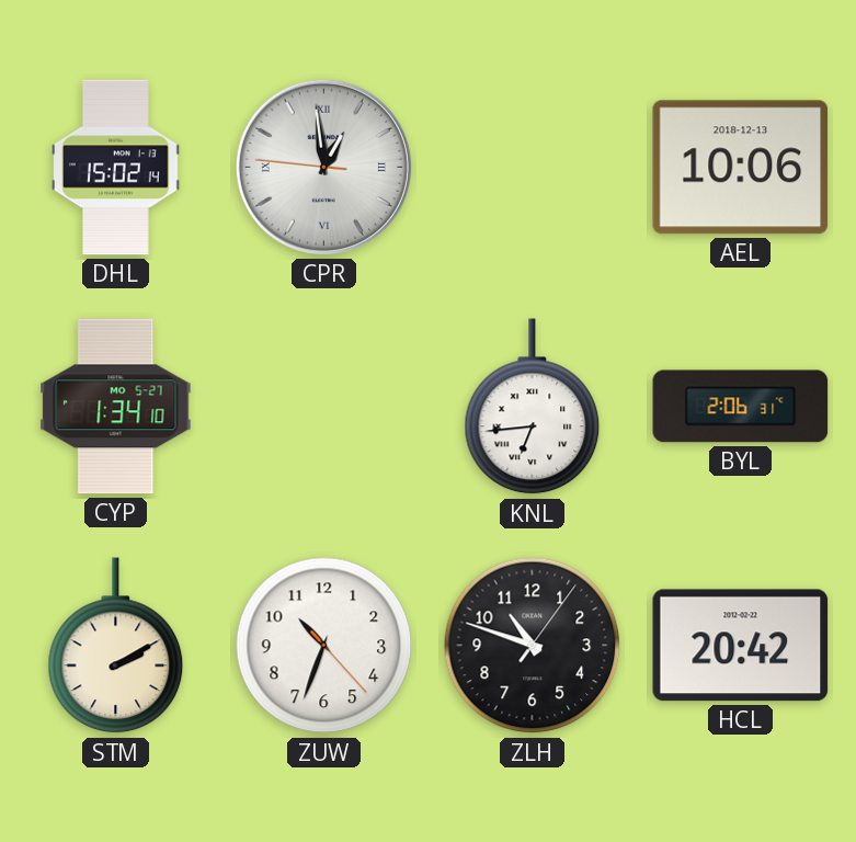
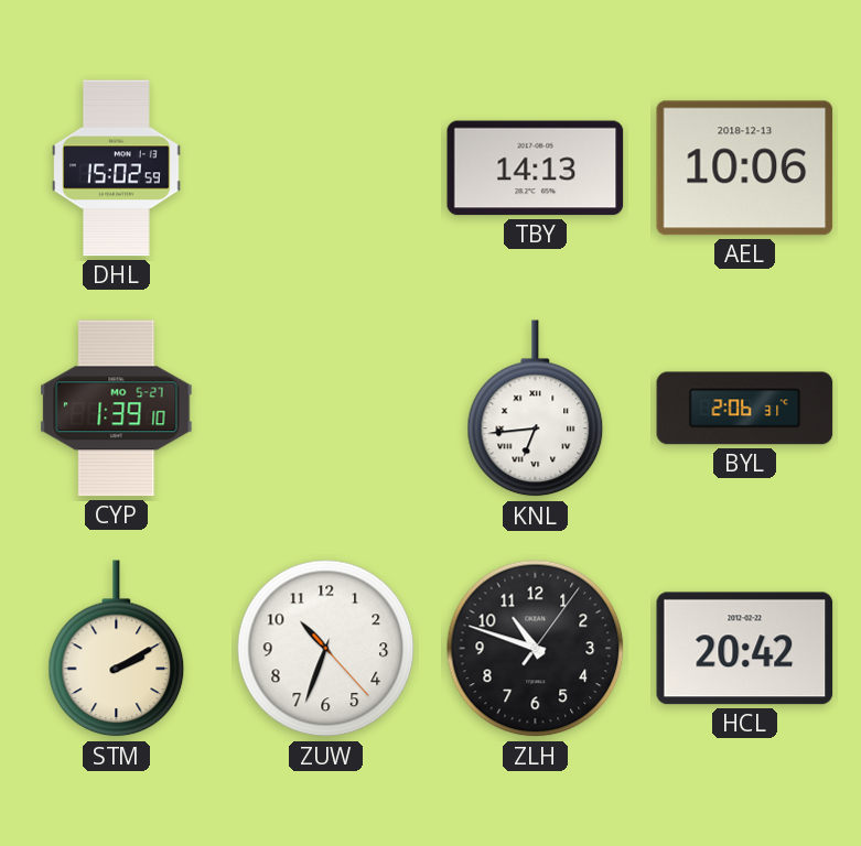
DHL: 15:02:14 -> 15:02:59 (117, 169)
CPR: 12:58 -> none (323, 167)
TBY: none -> 14:13 (536, 169)
CYP: 1:34 -> 1:39 (117, 409)
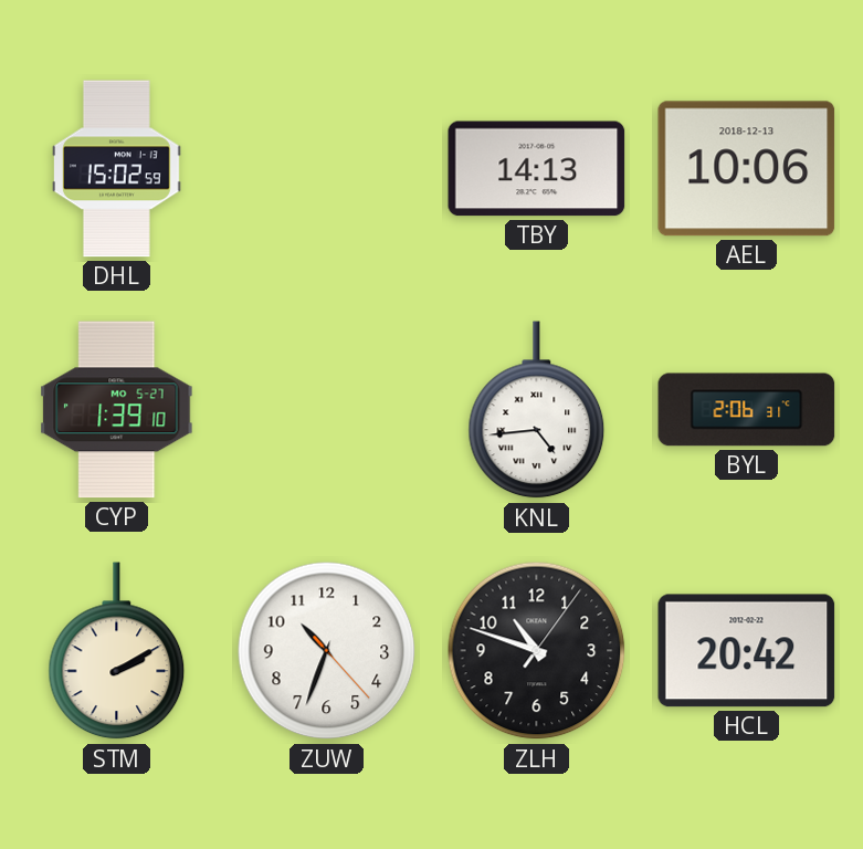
KNL: 6:44 -> 4:44 (537, 410)
